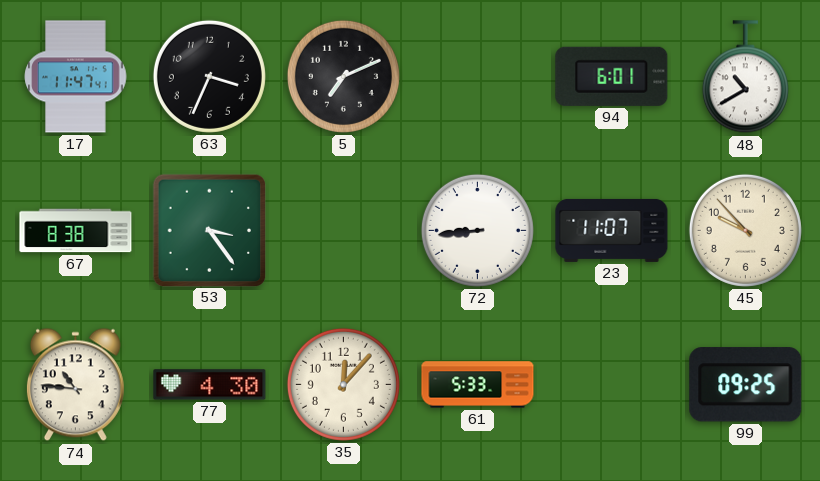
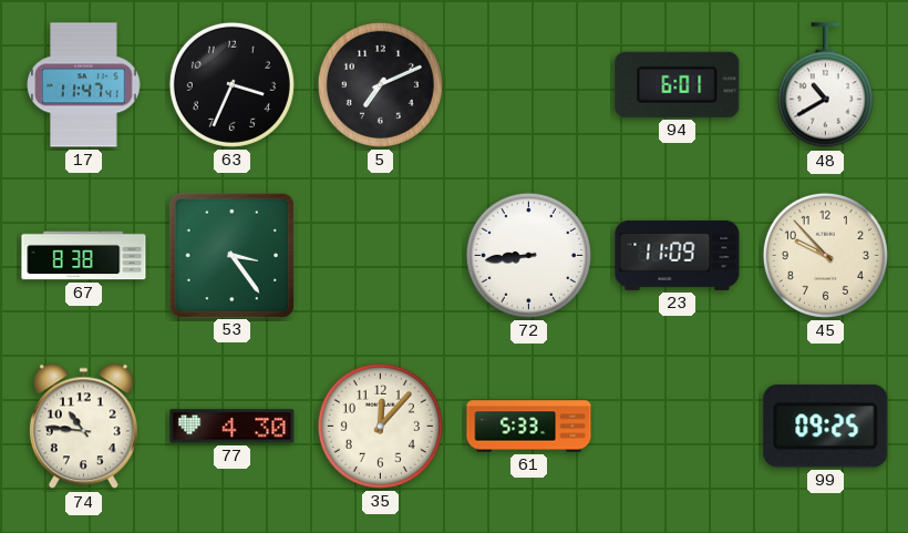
23: 11:07 -> 11:09 (678, 255)
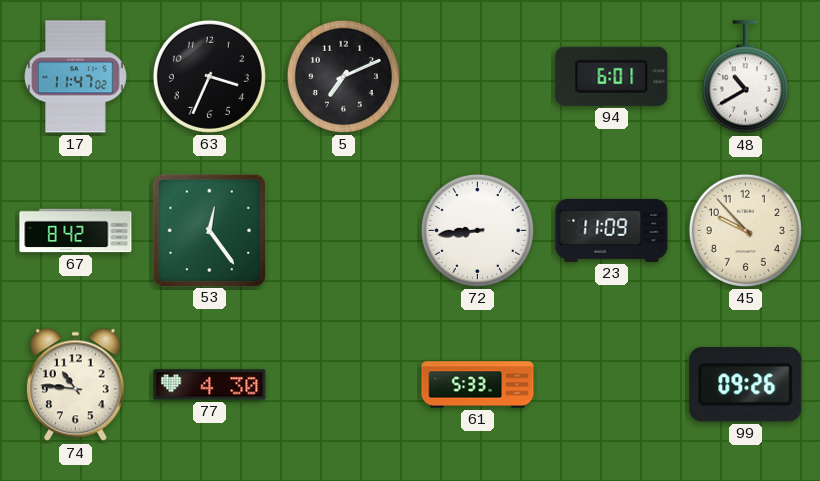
17: 11:47:41 -> 11:47:02 (76, 77)
67: 8:38 -> 8:42 (76, 231)
53: 3:24 -> 12:24 (209, 230)
35: 12:07 -> none (380, 426)
99: 09:25 -> 09:26 (746, 385)
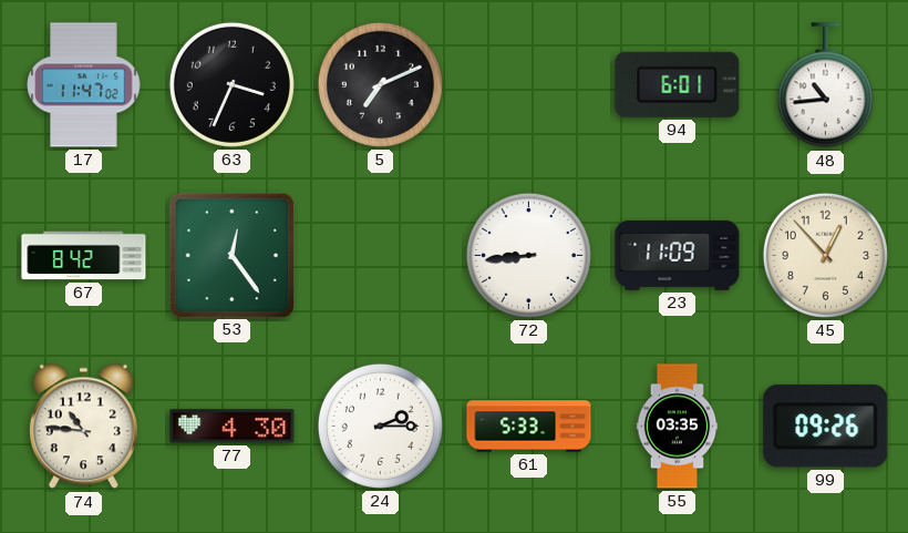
48: 10:40 -> 10:44 (825, 85)
45: 9:53 -> 12:53 (825, 255)
24: none -> 2:15 (380, 426)
55: none -> 03:35 (678, 427)
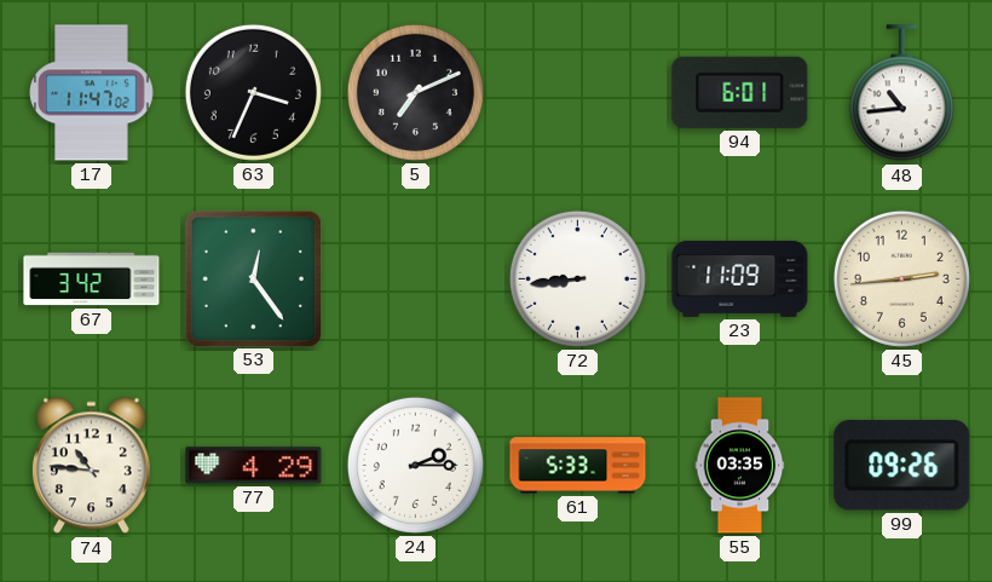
67: 8:42 -> 3:42 (92, 280)
45: 12:53 -> 2:44 (901, 278)
77: 4:30 -> 4:29 (254, 466)
